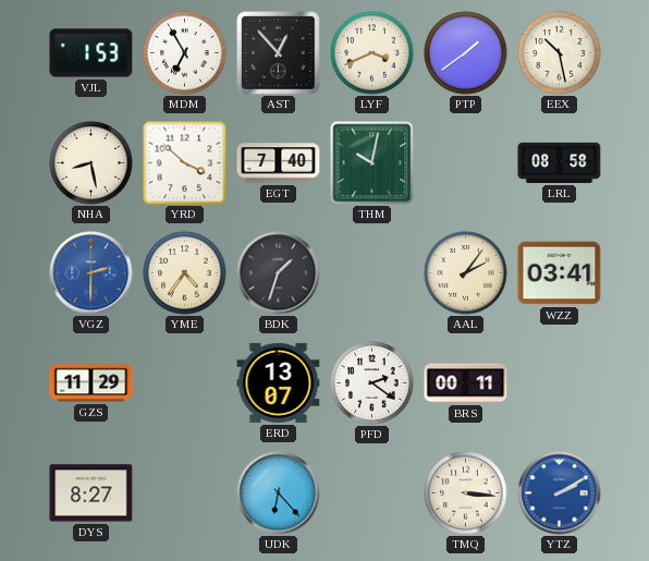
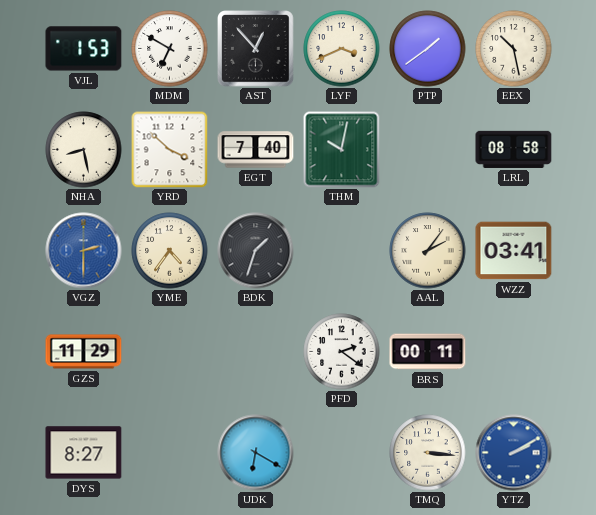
MDM: 6:55 -> 6:50 (170, 49)
ERD: 13:07 -> none (279, 382)
UDK: 6:23 -> 6:20 (256, 453)
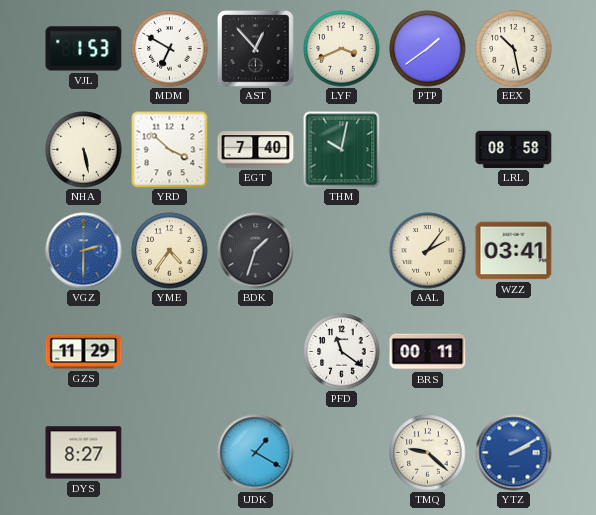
NHA: 8:28 -> 5:28 (84, 150)
PFD: 2:21 -> 11:21 (342, 352)
UDK: 6:20 -> 1:20 (256, 453)
TMQ: 3:16 -> 9:22 (428, 453)
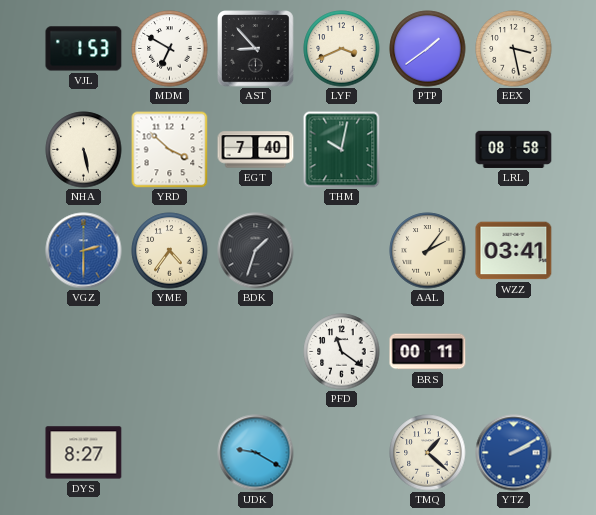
AST: 12:53 -> 8:53 (256, 49)
EEX: 10:28 -> 3:28 (514, 49)
GZS: 11:29 -> none (84, 352)
UDK: 1:20 -> 9:20 (256, 453)
TMQ: 9:22 -> 1:22 (428, 453)
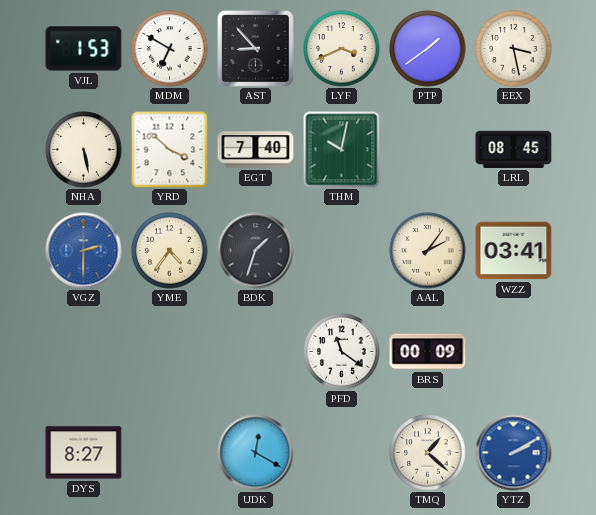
LRL: 08:58 -> 08:45 (514, 149)
BRS: 00:11 -> 00:09 (428, 352)
UDK: 9:20 -> 12:20 (256, 453)
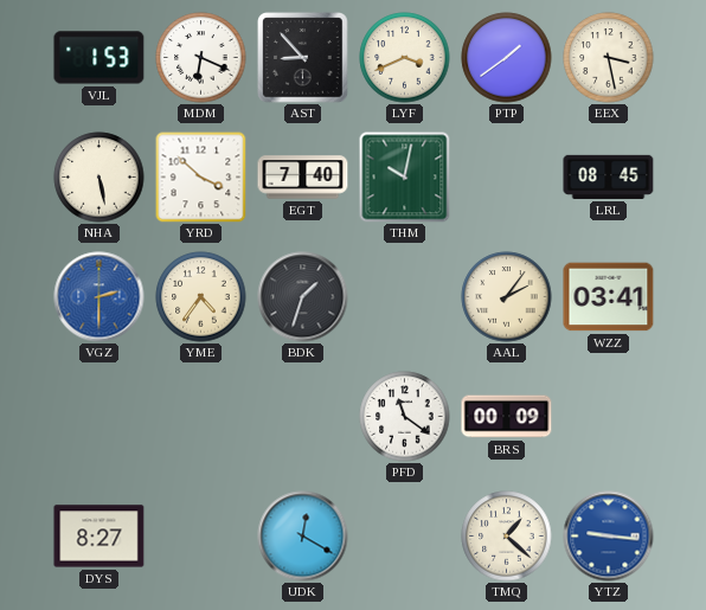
MDM: 6:50 -> 6:19 (201, 58)
YTZ: 2:10 -> 9:16 (609, 537)
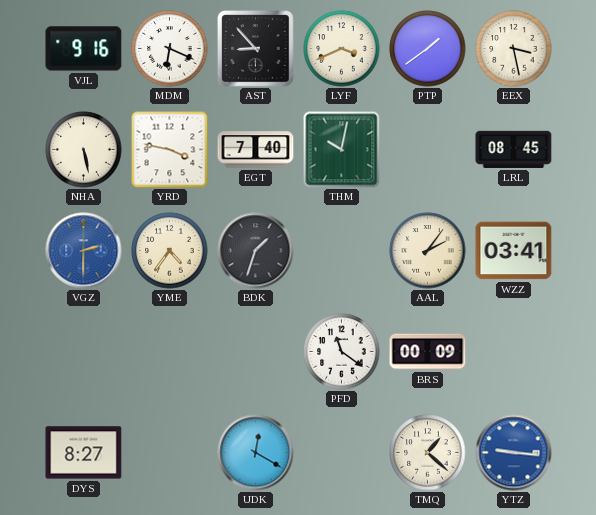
VJL: 1:53 -> 9:16 (84, 49)
YRD: 3:52 -> 3:47 (169, 149)
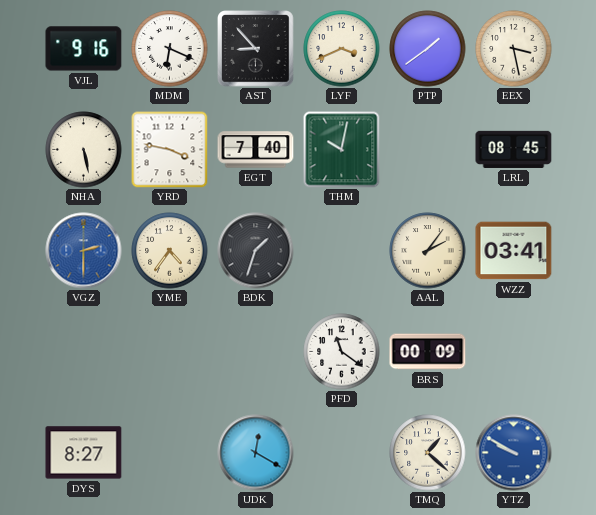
YTZ: 9:16 -> 9:50 (514, 453)
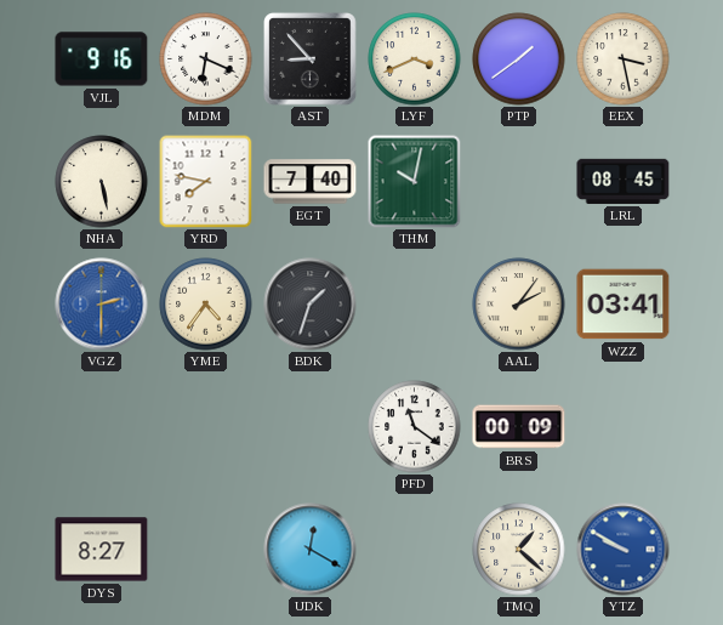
YRD: 3:47 -> 7:47 (205, 181)
